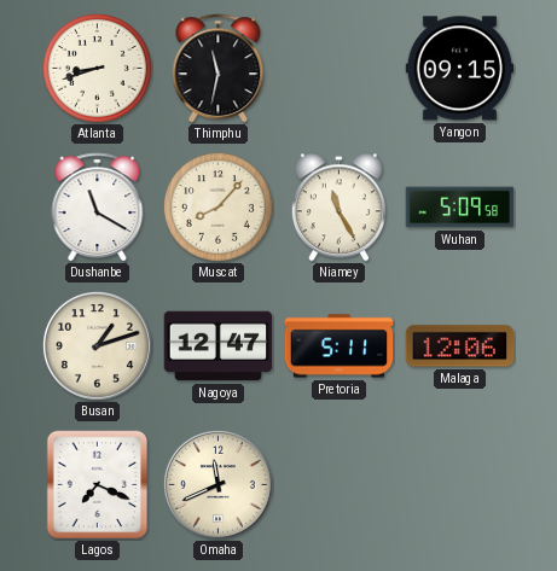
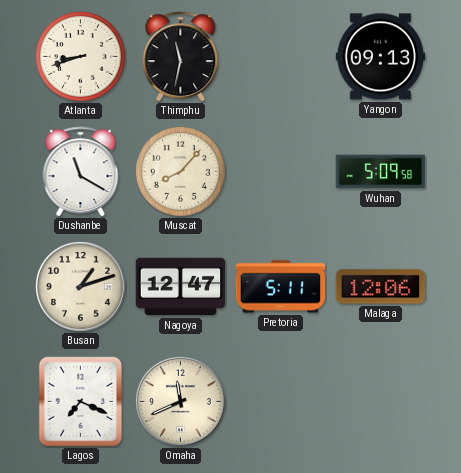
Yangon: 09:15 -> 09:13 (381, 57)
Niamey: 11:25 -> none (338, 208)
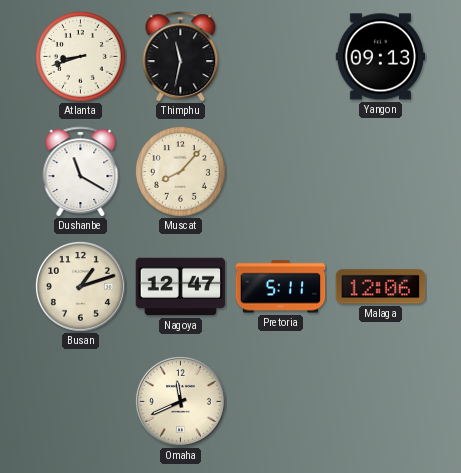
Wuhan: 5:09 -> none (381, 172)
Lagos: 7:19 -> none (81, 402)
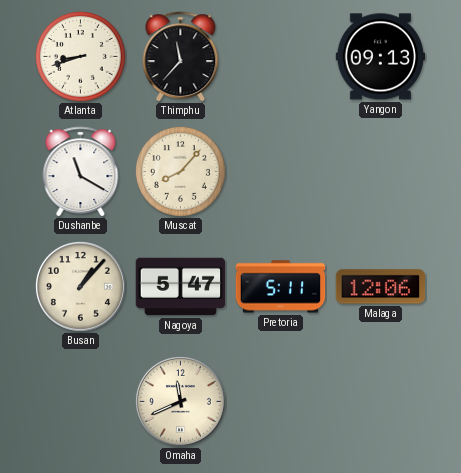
Thimphu: 11:32 -> 11:37 (181, 57)
Busan: 1:12 -> 1:07 (80, 286)
Nagoya: 12:47 -> 5:47 (181, 287)
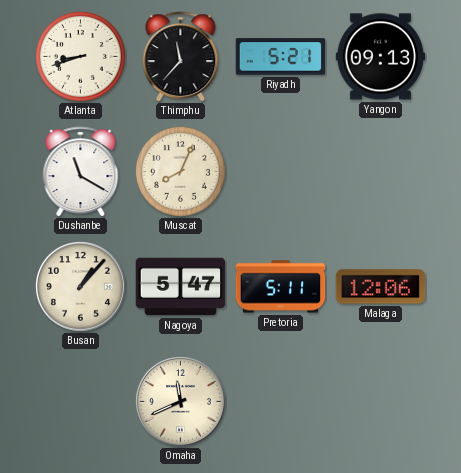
Riyadh: none -> 5:21 (281, 57)
Muscat: 8:07 -> 8:04 (180, 171)
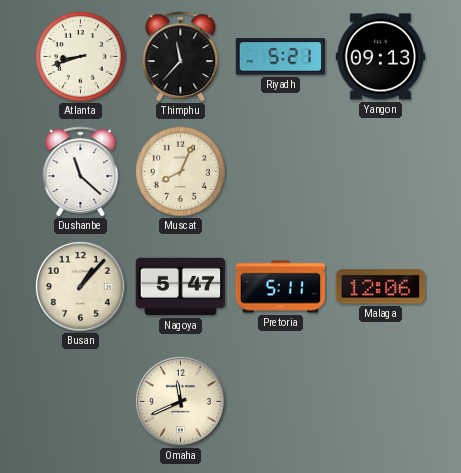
Dushanbe: 11:20 -> 11:22 (81, 172)
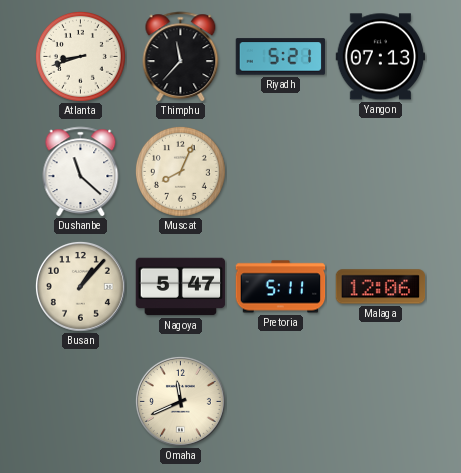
Yangon: 09:13 -> 07:13 (381, 57)
